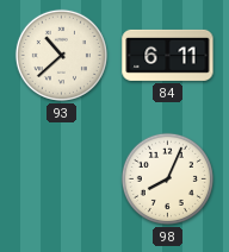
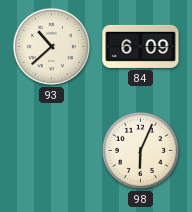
84: 6:11 -> 6:09 (141, 46)
98: 8:04 -> 6:04 (140, 150)
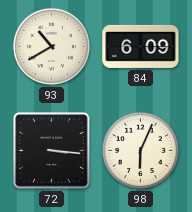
93: 10:38 -> 10:40 (51, 46)
72: none -> 3:16 (52, 151)
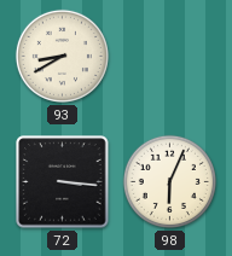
93: 10:40 -> 8:40 (62, 56)
84: 6:09 -> none (141, 46)
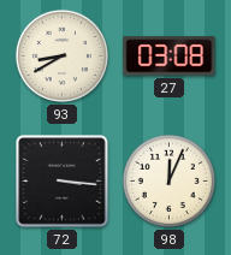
27: none -> 03:08 (170, 57)
98: 6:04 -> 12:04 (168, 180)
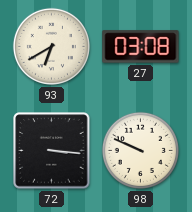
93: 8:40 -> 6:40 (51, 46)
98: 12:04 -> 9:49 (140, 150)
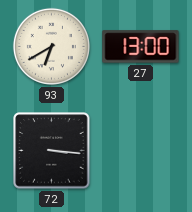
27: 03:08 -> 13:00 (141, 47)
98: 9:49 -> none (140, 150)
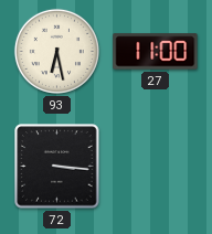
93: 6:40 -> 6:28 (56, 51)
27: 13:00 -> 11:00 (156, 52)
